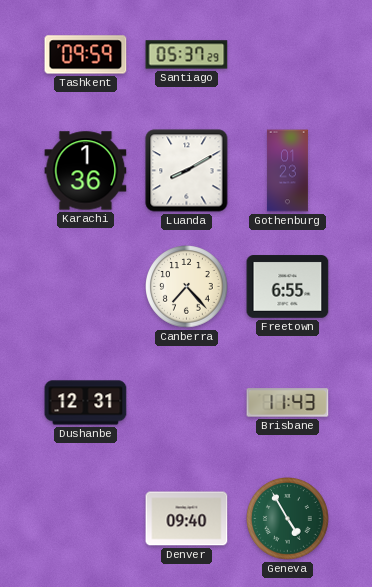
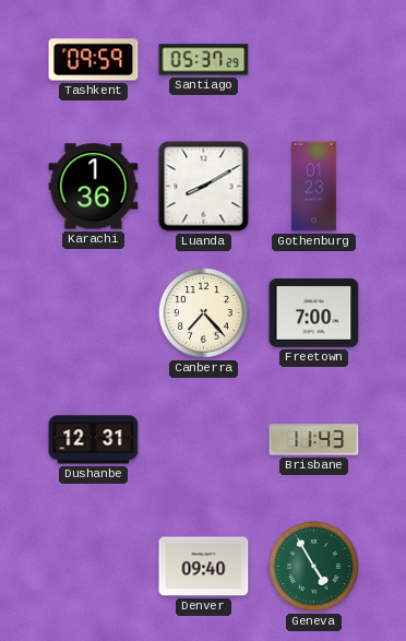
Freetown: 6:55 -> 7:00 (314, 313)
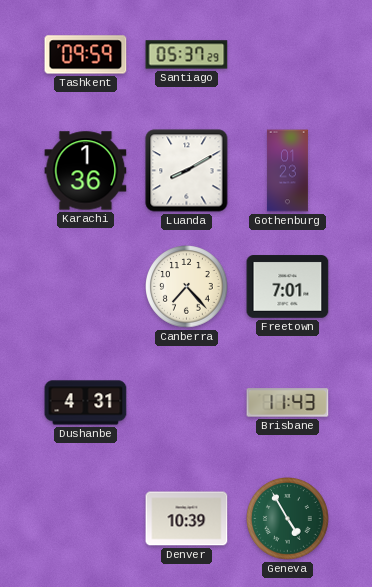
Freetown: 7:00 -> 7:01 (288, 287)
Dushanbe: 12:31 -> 4:31 (86, 403)
Denver: 09:40 -> 10:39 (187, 519)
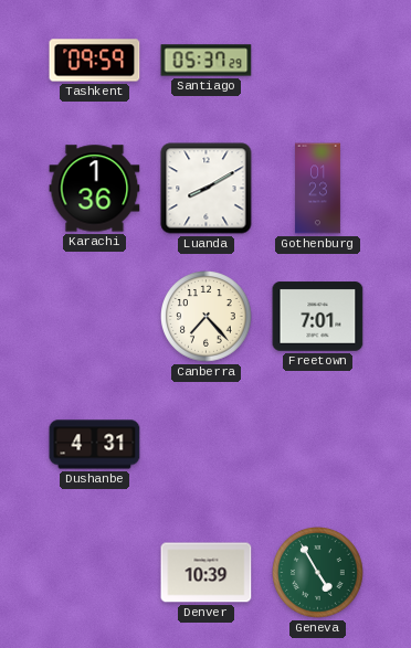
Brisbane: 11:43 -> none (288, 403)
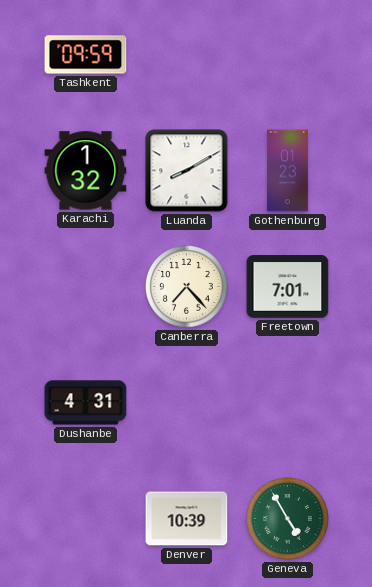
Santiago: 05:37 -> none (207, 61)
Karachi: 1:36 -> 1:32 (86, 171)
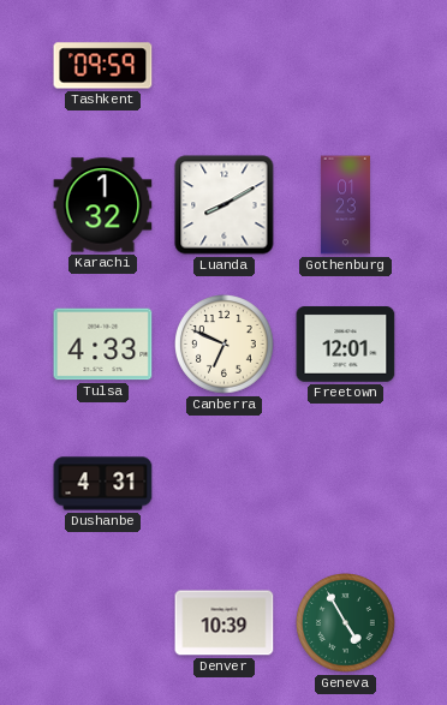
Tulsa: none -> 4:33 (103, 345)
Canberra: 7:23 -> 6:49 (225, 345)
Freetown: 7:01 -> 12:01 (346, 345)
